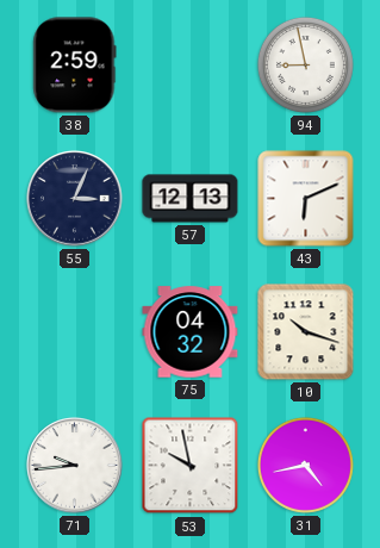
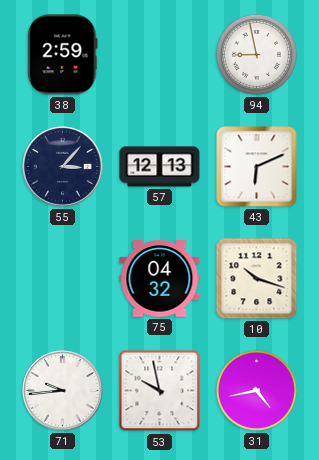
55: 3:04 -> 3:07 (63, 167)
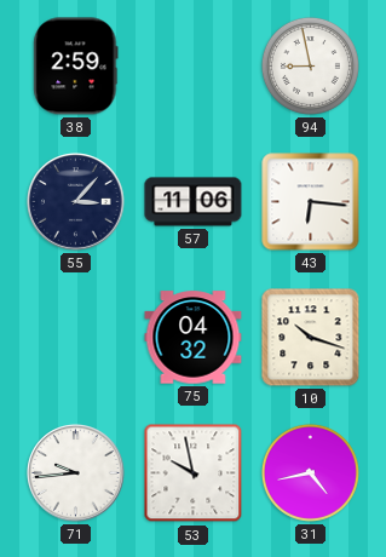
57: 12:13 -> 11:06 (194, 202)
43: 6:11 -> 6:16 (311, 202)
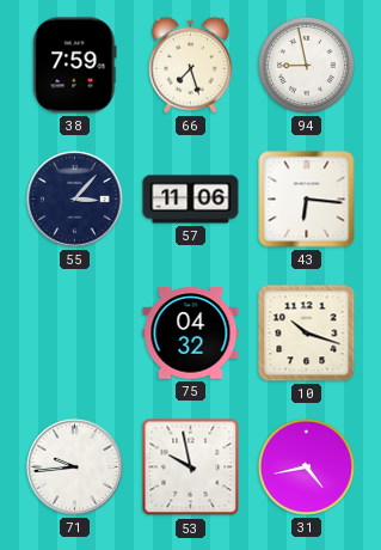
38: 2:59 -> 7:59 (75, 66)
66: none -> 7:27 (191, 65)
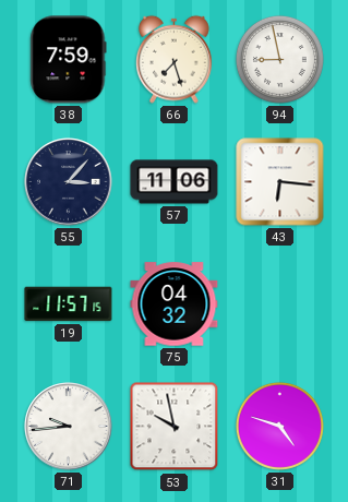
19: none -> 11:57 (69, 304)
10: 10:18 -> none (307, 334)
31: 4:43 -> 4:48 (279, 426)
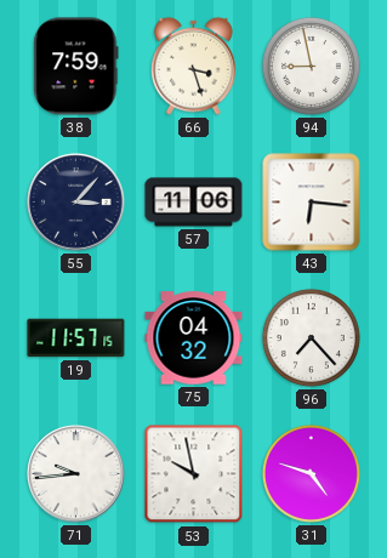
66: 7:27 -> 3:27 (194, 66)
96: none -> 7:23 (311, 337)
